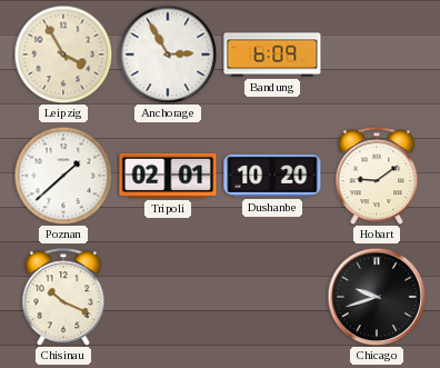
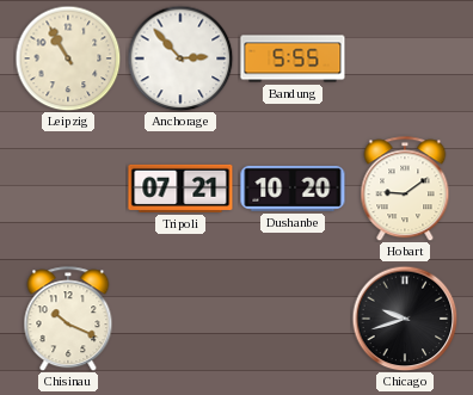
Leipzig: 3:55 -> 10:55 (68, 58)
Anchorage: 2:55 -> 2:53 (180, 58)
Bandung: 6:09 -> 5:55 (293, 58)
Poznan: 1:38 -> none (63, 176)
Tripoli: 02:01 -> 07:21 (180, 189)
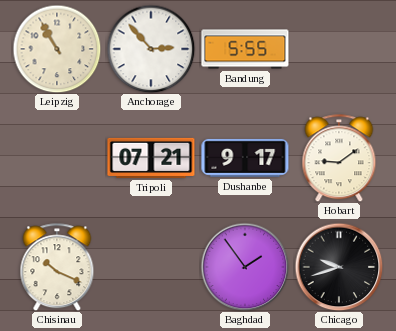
Dushanbe: 10:20 -> 9:17 (245, 158)
Baghdad: none -> 1:54 (245, 267)
